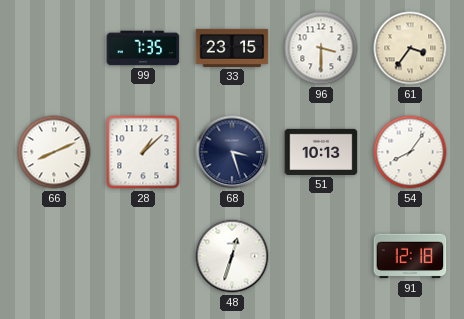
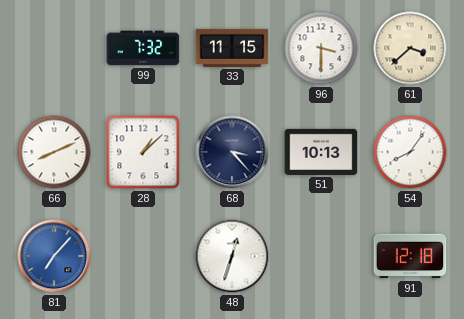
99: 7:35 -> 7:32 (143, 48)
33: 23:15 -> 11:15 (232, 48)
61: 3:36 -> 3:38 (410, 48)
68: 3:27 -> 3:23 (232, 152)
81: none -> 7:07 (54, 256)
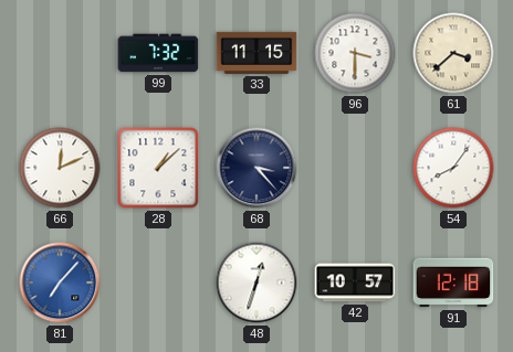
66: 8:11 -> 12:11 (60, 168)
51: 10:13 -> none (321, 152)
42: none -> 10:57 (355, 282)
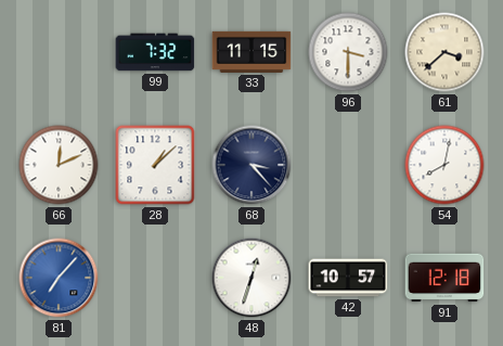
54: 8:06 -> 8:02 (444, 165)
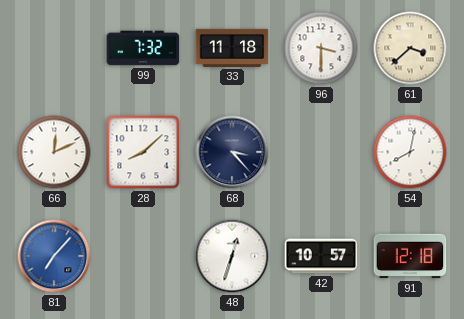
33: 11:15 -> 11:18 (232, 48)
28: 1:08 -> 8:08 (143, 152)
